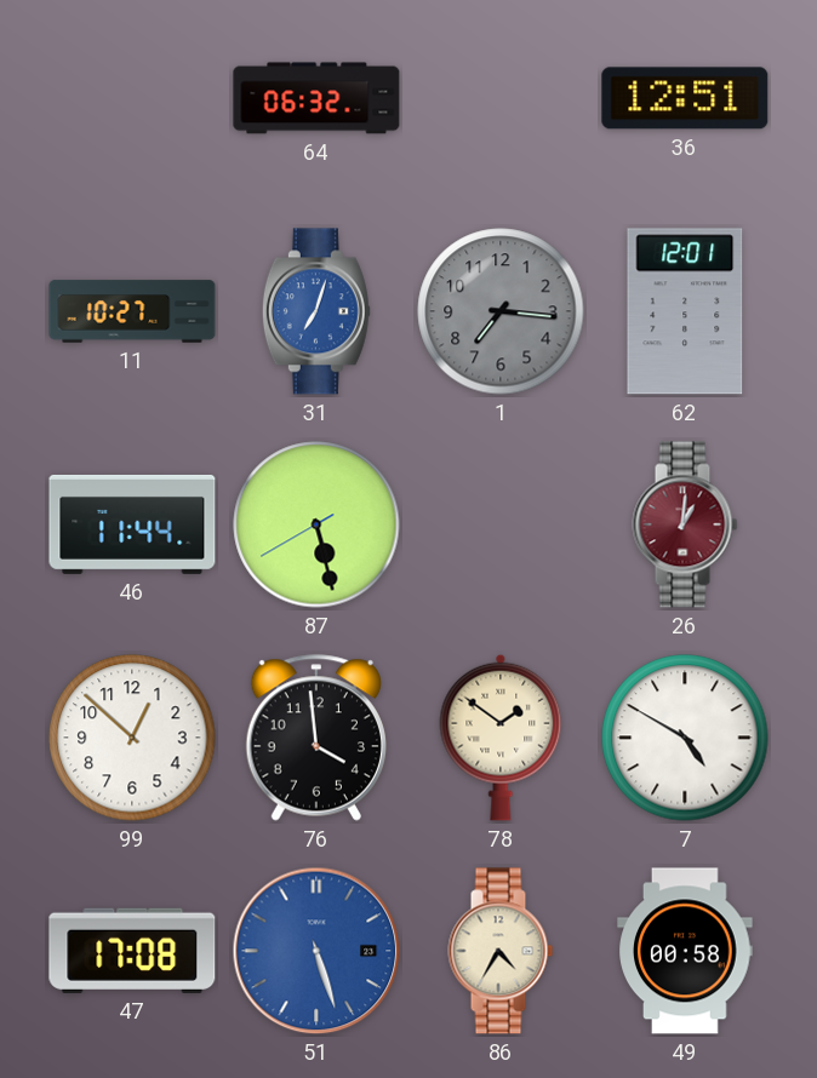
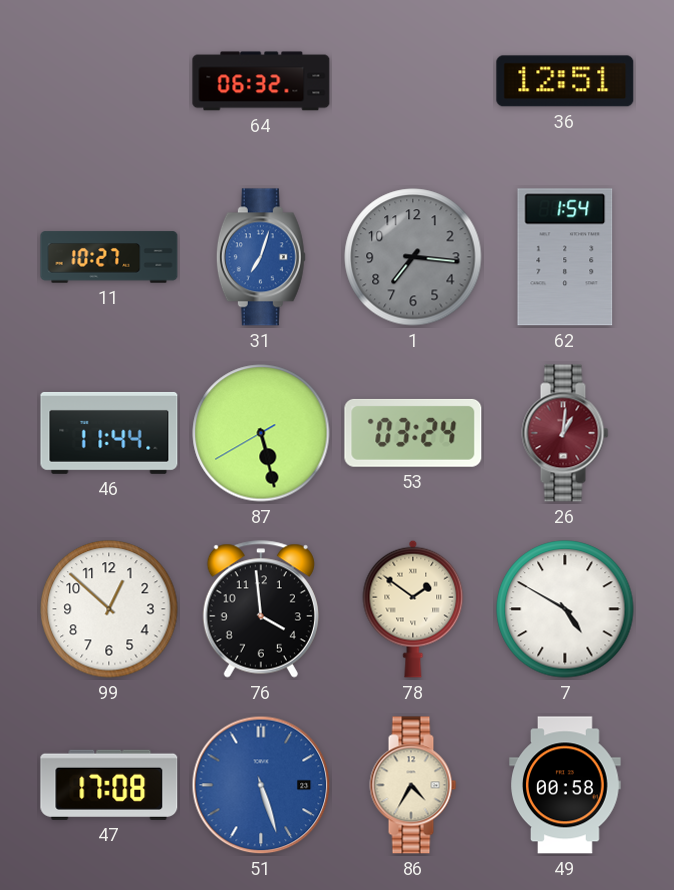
62: 12:01 -> 1:54 (565, 257)
53: none -> 03:24 (413, 433)
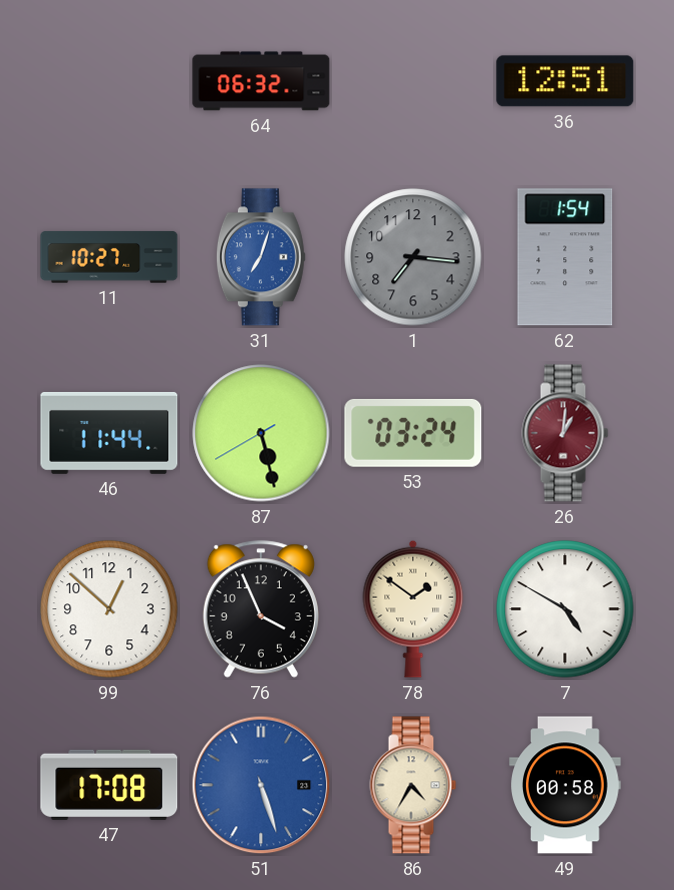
76: 3:59 -> 3:56 (261, 609)
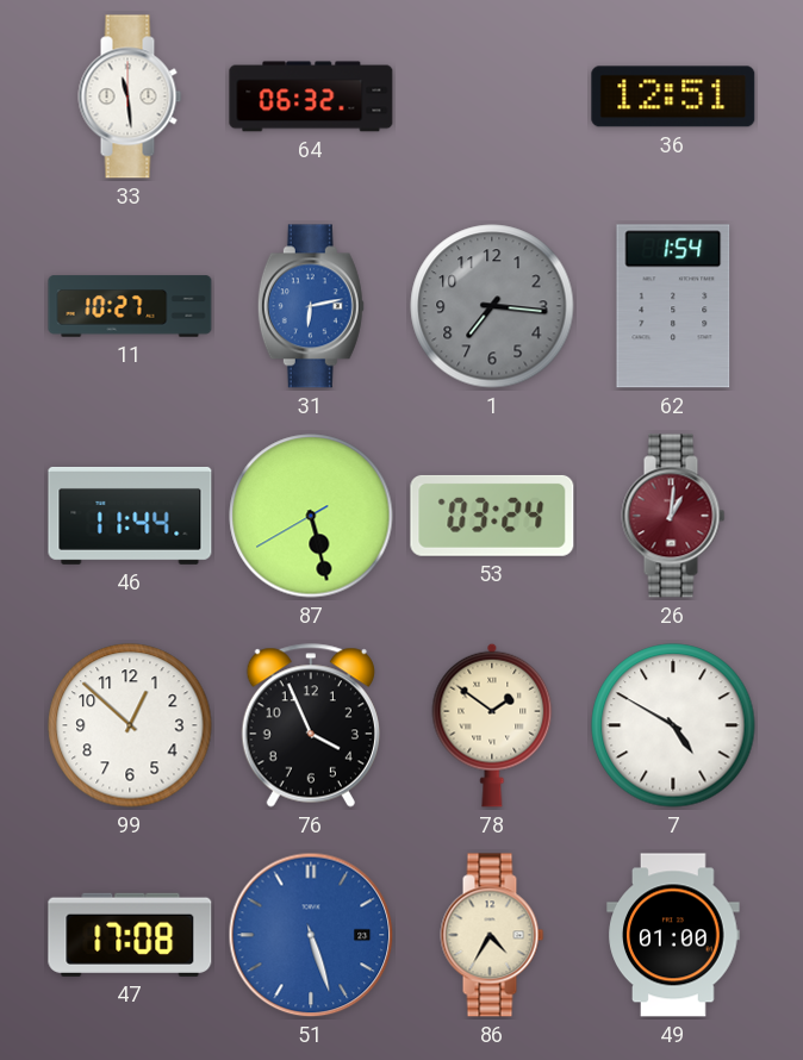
33: none -> 11:29 (130, 96)
31: 7:03 -> 6:13 (311, 306)
49: 00:58 -> 01:00 (673, 935)
